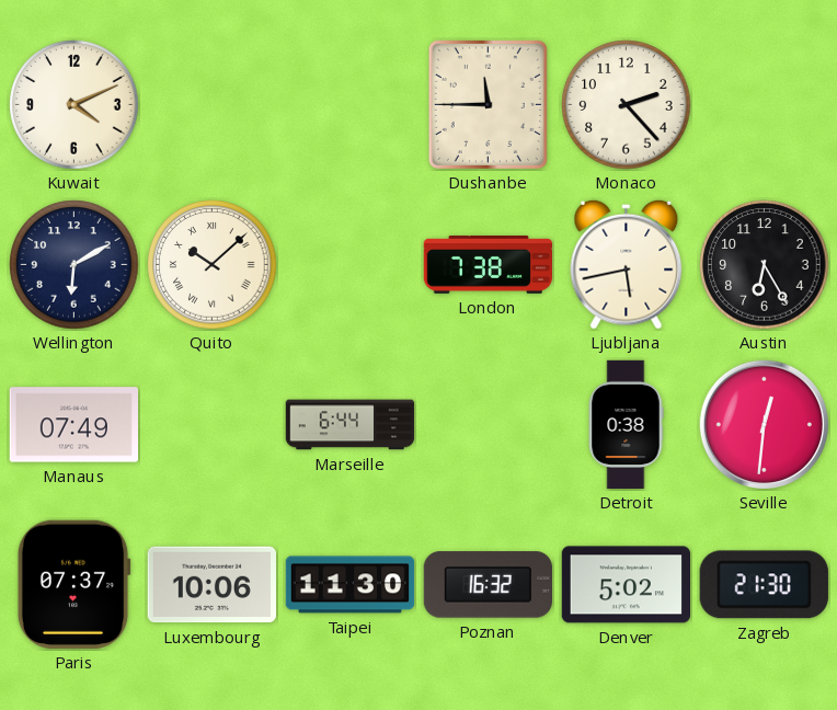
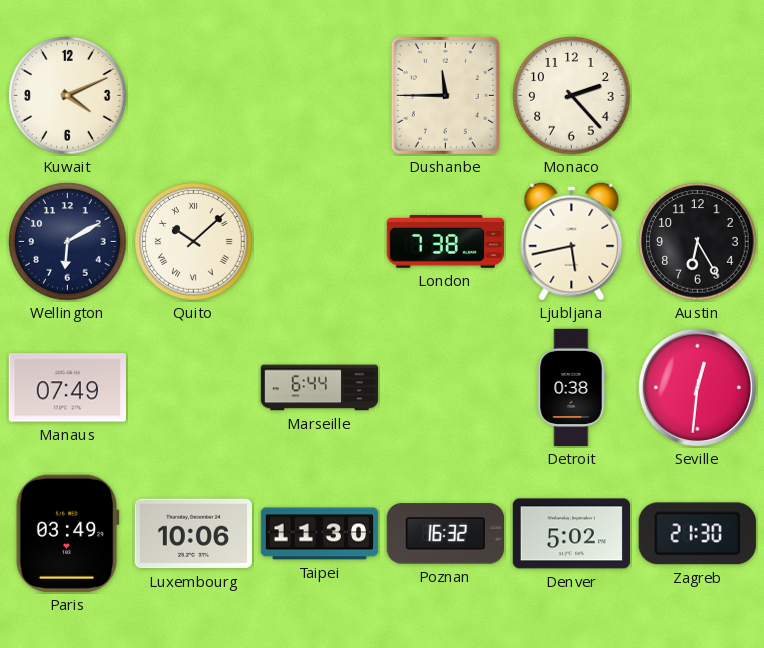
Paris: 07:37 -> 03:49 (67, 533)
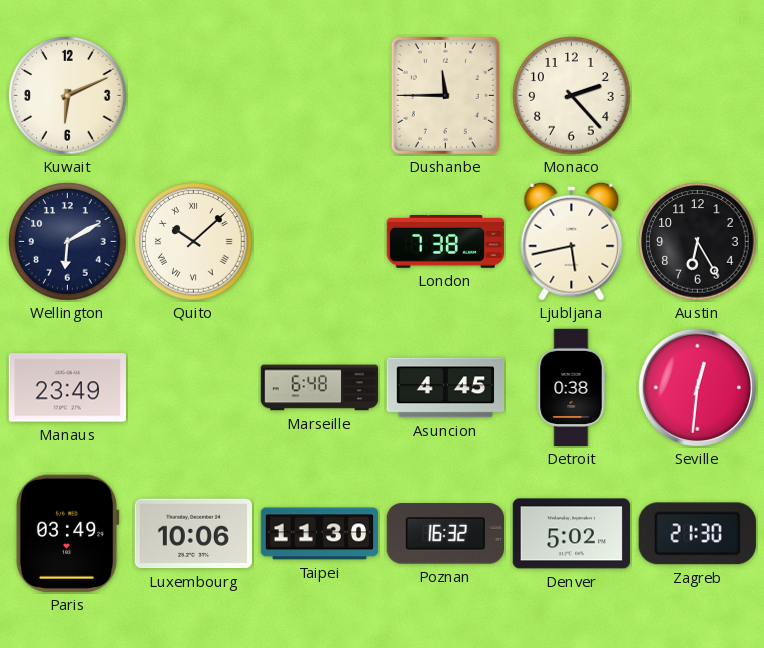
Kuwait: 4:11 -> 6:11 (68, 96)
Manaus: 07:49 -> 23:49 (67, 388)
Marseille: 6:44 -> 6:48 (320, 388)
Asuncion: none -> 4:45 (446, 388)
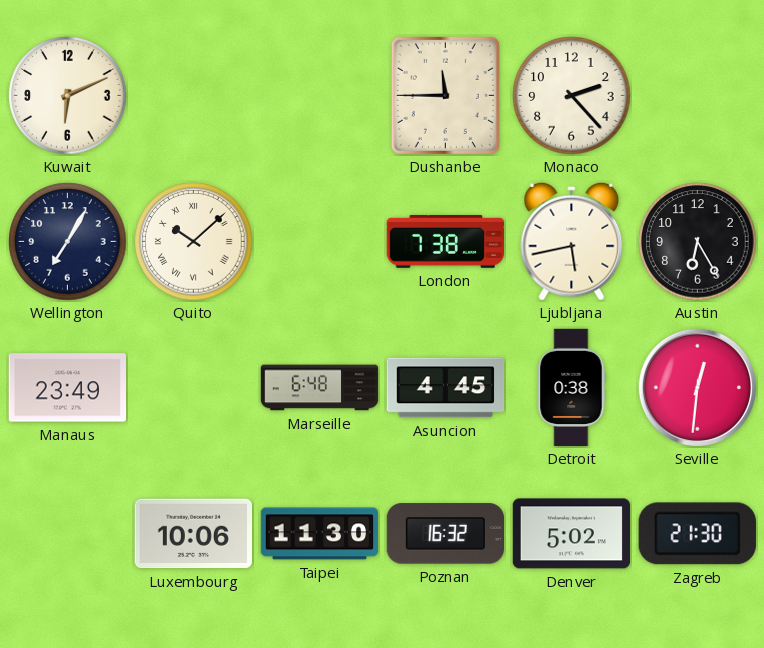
Wellington: 6:10 -> 7:05 (68, 242)
Paris: 03:49 -> none (67, 533)
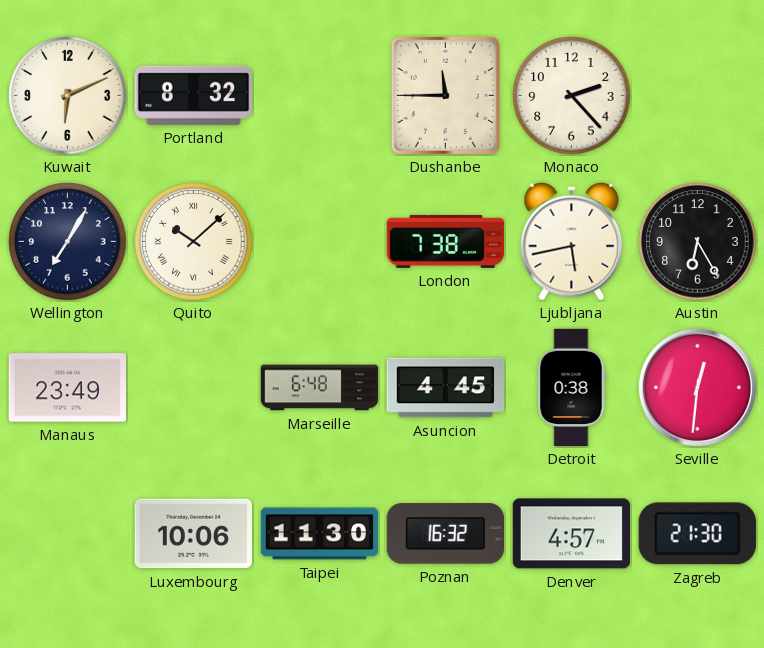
Portland: none -> 8:32 (193, 95)
Denver: 5:02 -> 4:57 (571, 534)
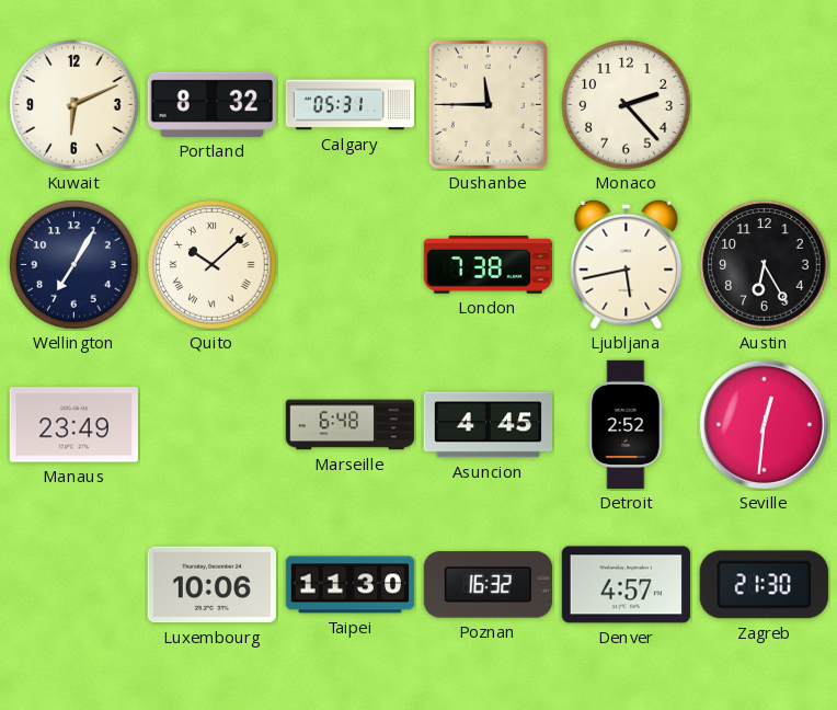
Calgary: none -> 05:31 (351, 105)
Detroit: 0:38 -> 2:52 (626, 425)
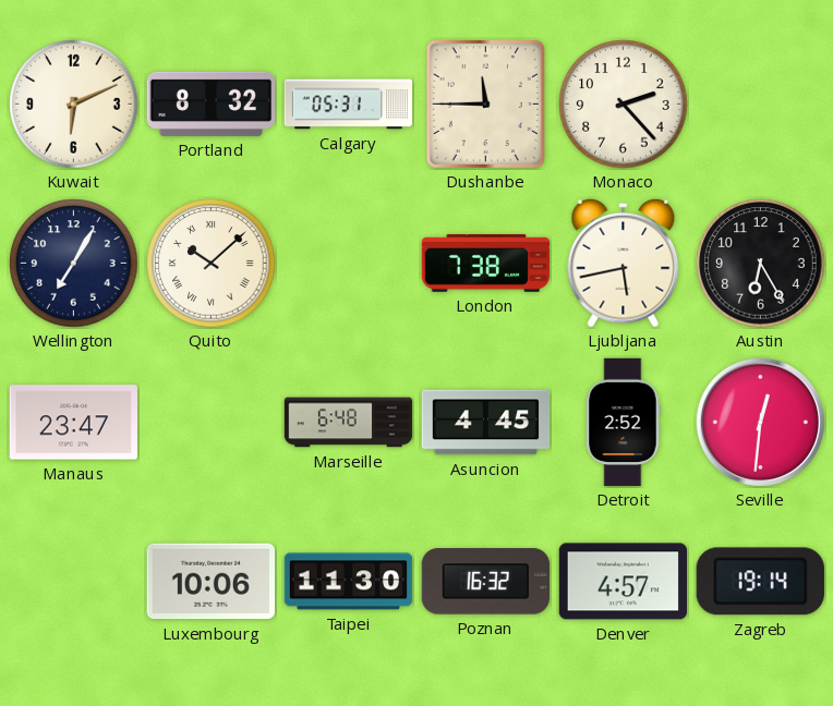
Manaus: 23:49 -> 23:47 (73, 423)
Zagreb: 21:30 -> 19:14 (760, 582)
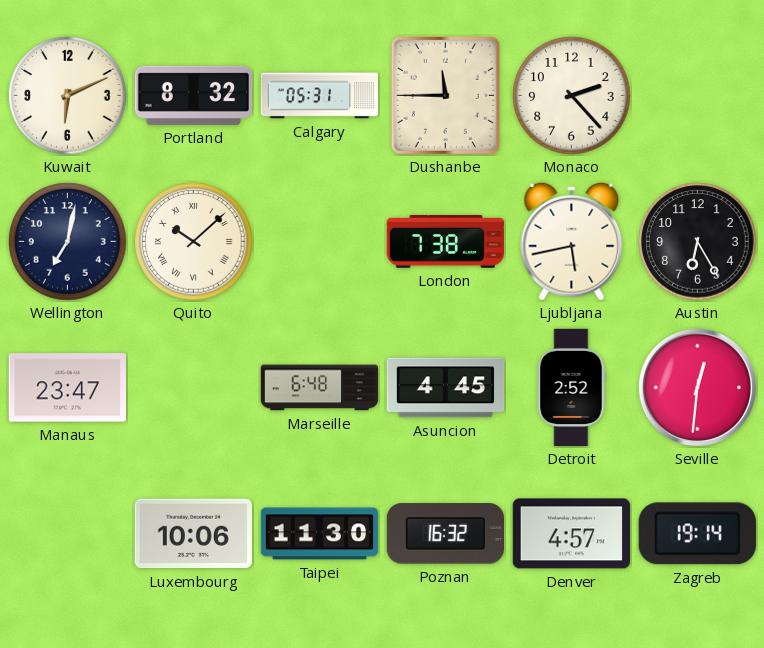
Wellington: 7:05 -> 7:02 (68, 242)
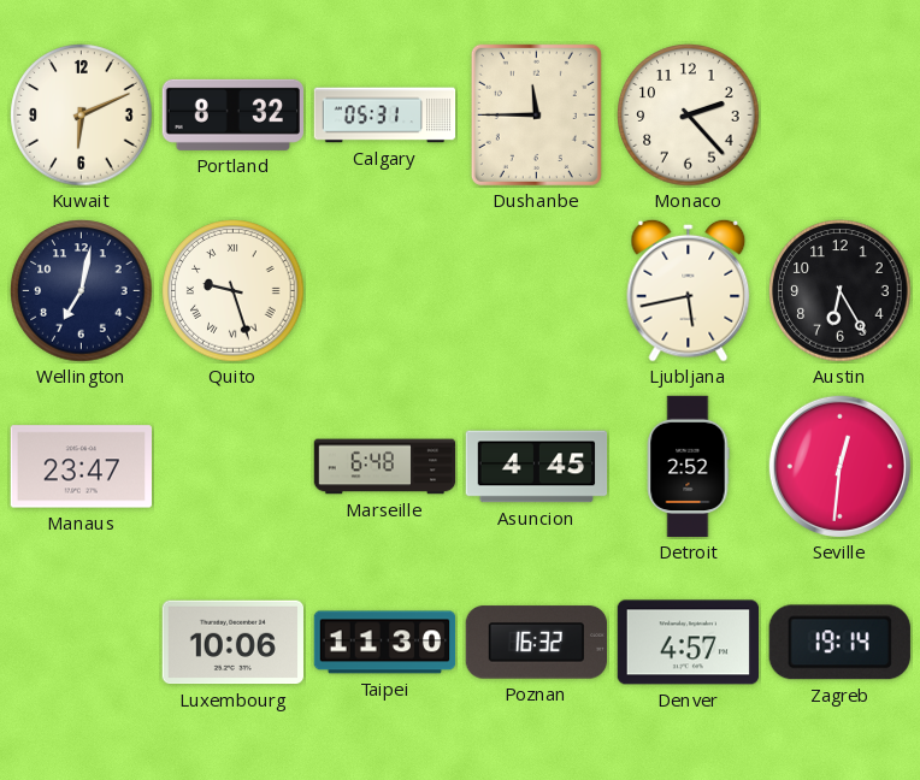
Quito: 10:08 -> 9:27 (234, 291)
London: 7:38 -> none (446, 241)
